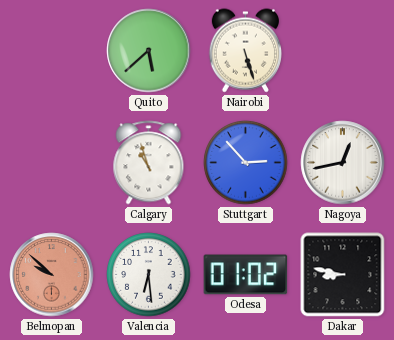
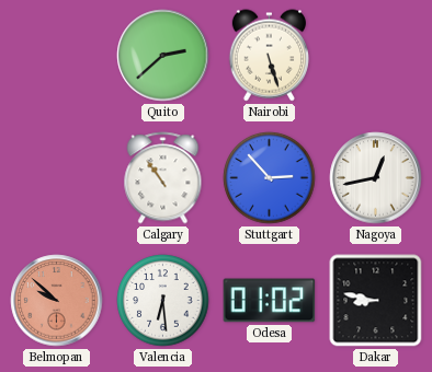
Quito: 5:38 -> 2:38 (163, 56)
Calgary: 10:57 -> 10:54 (163, 178)
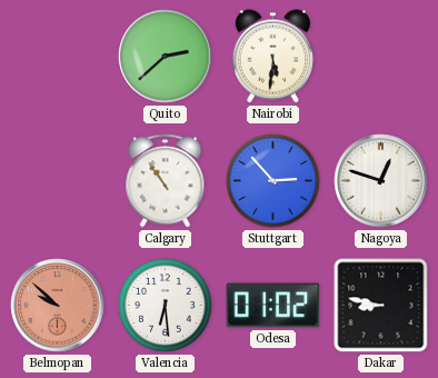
Nairobi: 5:27 -> 5:31 (272, 57)
Nagoya: 12:43 -> 12:48 (381, 181)
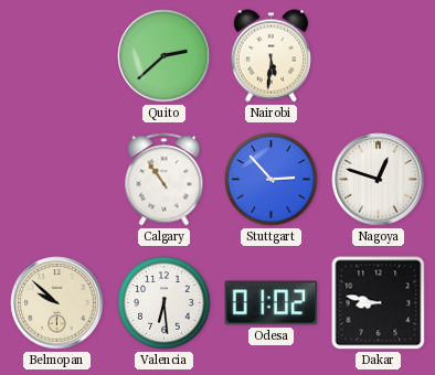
Belmopan dial: salmon -> cream (57, 303)
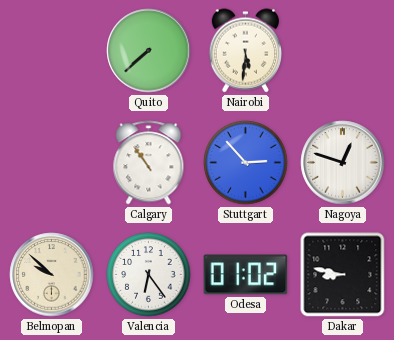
Quito: 2:38 -> 7:38 (149, 51)
Valencia: 6:29 -> 6:24 (149, 275)
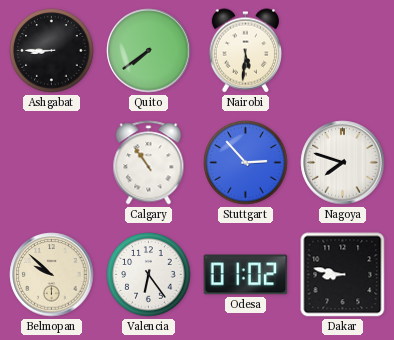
Ashgabat: none -> 8:45 (52, 51)
Quito: 7:38 -> 7:39 (149, 51)
Nagoya: 12:48 -> 7:48 (343, 163)
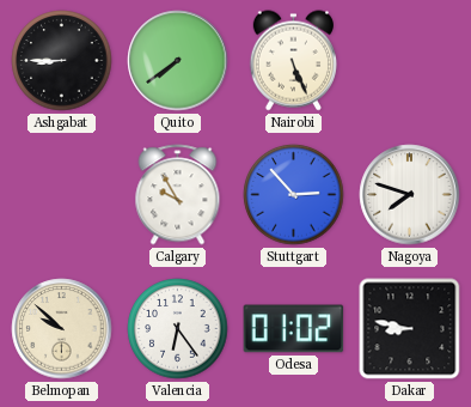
Nairobi: 5:31 -> 5:26 (293, 61)
Calgary: 10:54 -> 9:55 (178, 195)
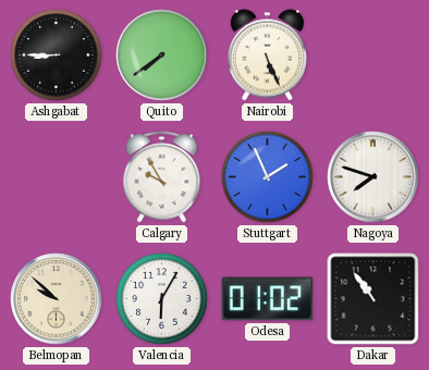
Stuttgart: 2:53 -> 1:56 (268, 177)
Valencia: 6:24 -> 6:05 (162, 299)
Dakar: 8:47 -> 10:54 (373, 299)
